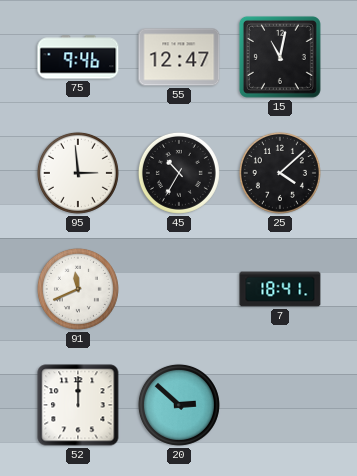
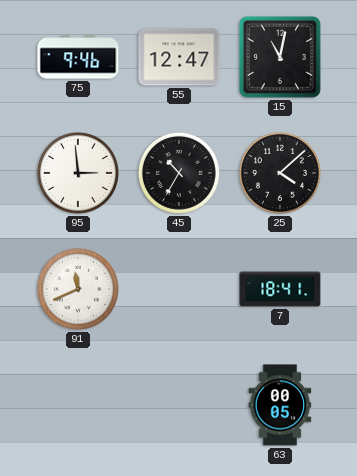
52: 12:00 -> none (78, 405)
20: 2:52 -> none (179, 405)
63: none -> 00:05 (280, 405)
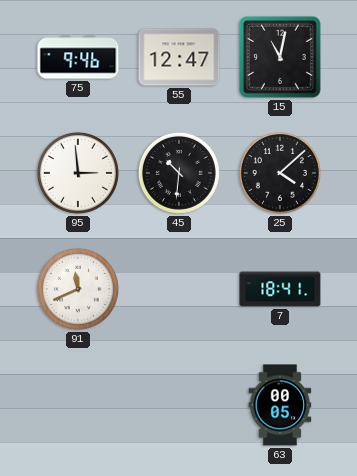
45: 10:35 -> 10:31 (179, 173)
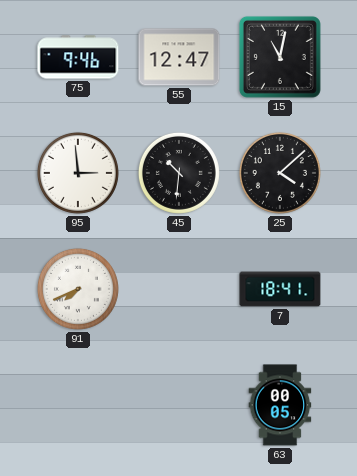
91: 11:41 -> 7:41 (78, 289)
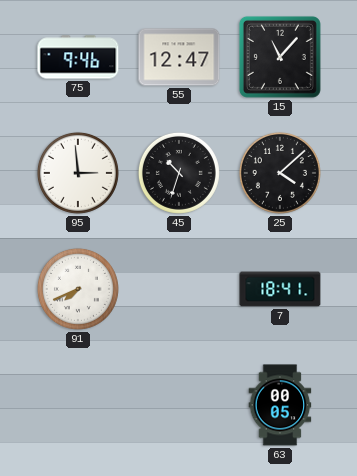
15: 11:02 -> 11:07 (280, 57)
45: 10:31 -> 10:33 (179, 173)
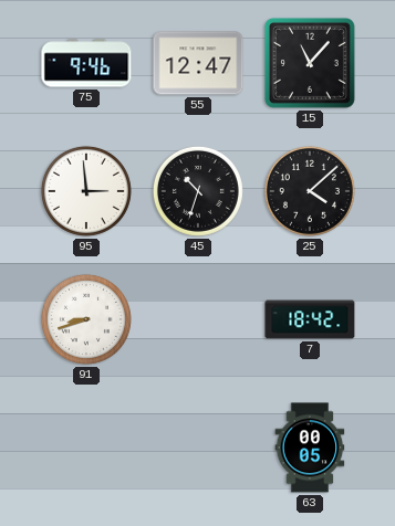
91: 7:41 -> 8:42 (86, 319)
7: 18:41 -> 18:42 (310, 319)
